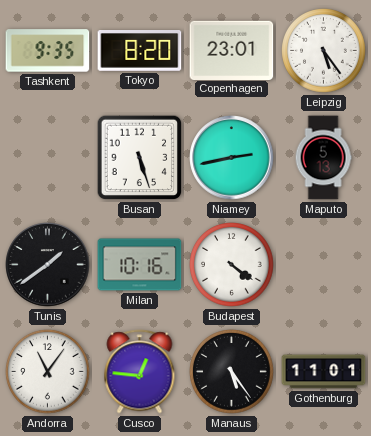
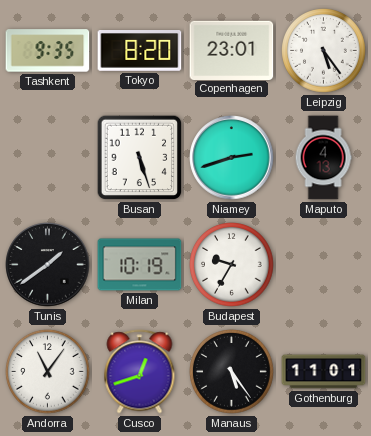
Niamey: 2:43 -> 2:42 (232, 158)
Maputo: 5:13 -> 4:13 (323, 158)
Milan: 10:16 -> 10:19 (140, 265)
Budapest: 4:21 -> 9:35 (232, 265)
Cusco: 12:46 -> 12:42 (140, 372)
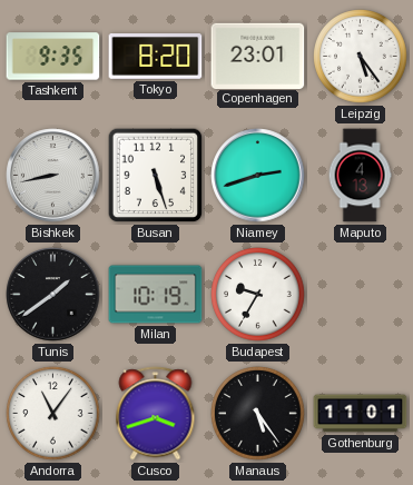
Bishkek: none -> 8:43 (53, 176)
Cusco: 12:42 -> 3:42 (156, 414)
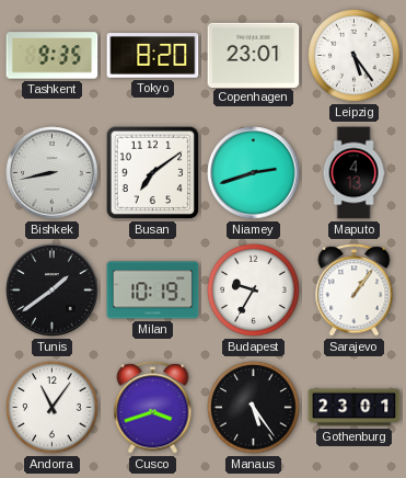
Busan: 5:27 -> 7:09 (153, 173)
Sarajevo: none -> 1:06 (355, 291)
Gothenburg: 11:01 -> 23:01 (355, 408)
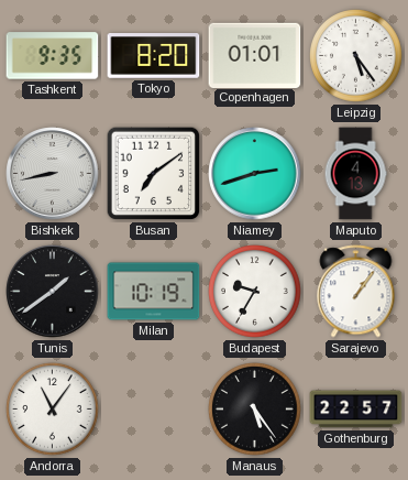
Copenhagen: 23:01 -> 01:01 (255, 55)
Cusco: 3:42 -> none (153, 408)
Gothenburg: 23:01 -> 22:57 (356, 410)
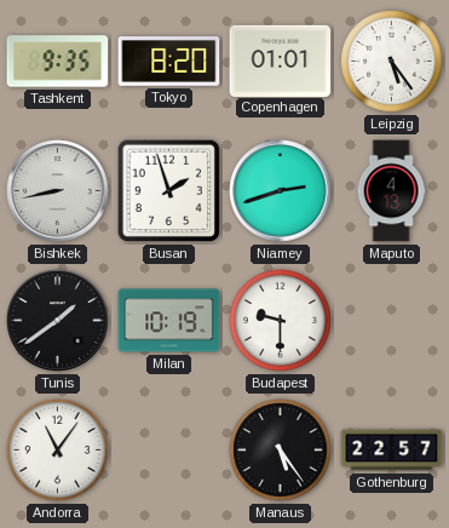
Busan: 7:09 -> 1:57 (169, 191)
Budapest: 9:35 -> 9:30 (281, 321)
Sarajevo: 1:06 -> none (356, 292)
